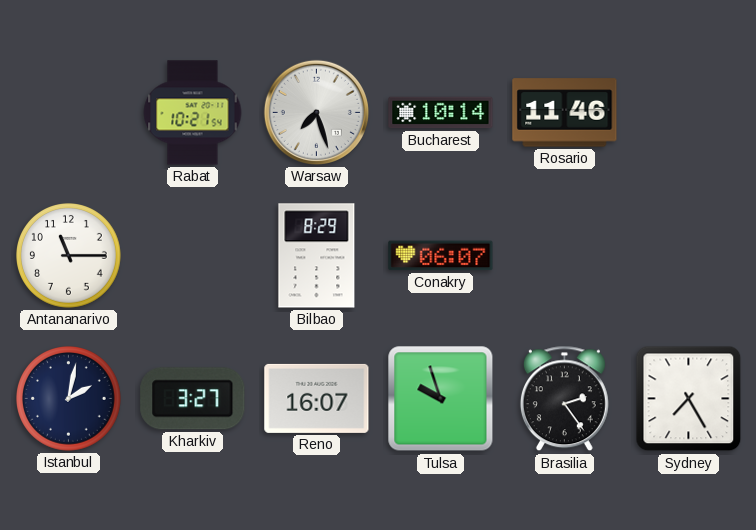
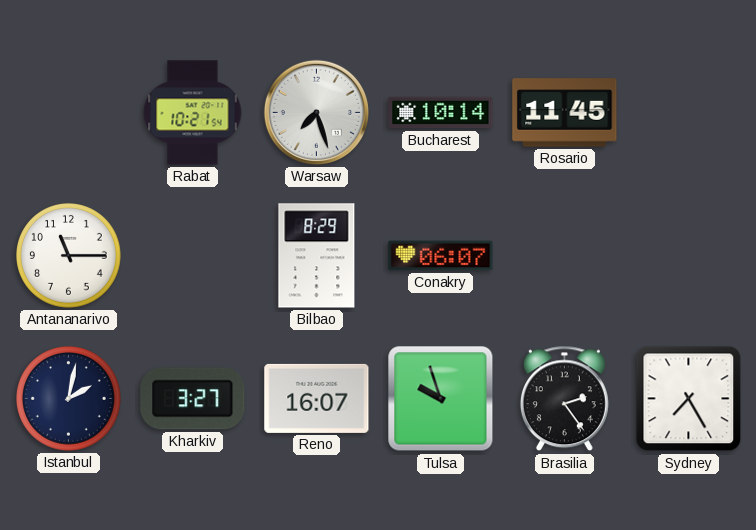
Rosario: 11:46 -> 11:45 (565, 113)
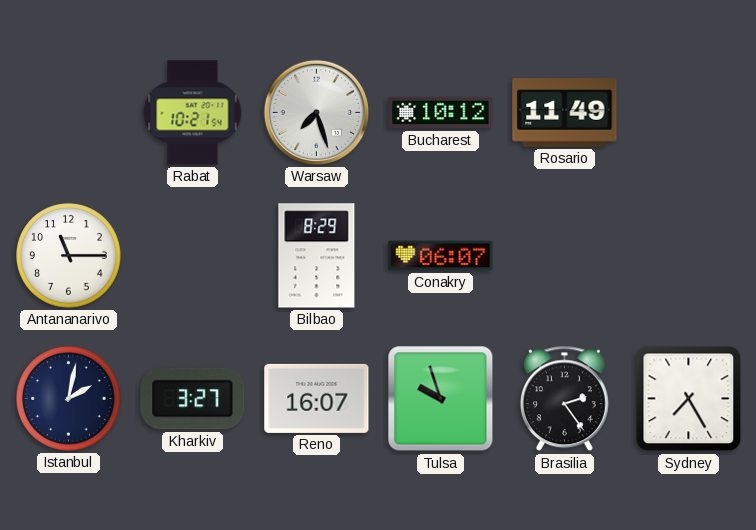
Bucharest: 10:14 -> 10:12 (441, 113)
Rosario: 11:45 -> 11:49 (565, 113)
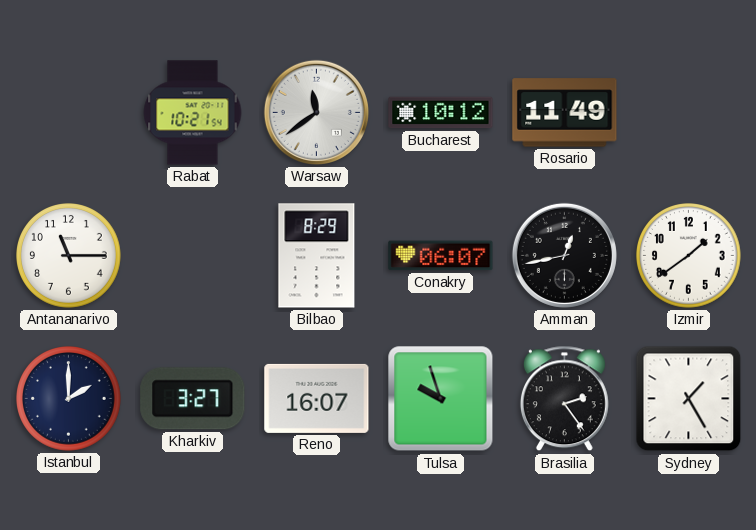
Warsaw: 7:27 -> 11:39 (316, 112)
Amman: none -> 12:43 (564, 255)
Izmir: none -> 1:39 (689, 256)
Istanbul: 2:02 -> 2:00 (69, 399)
Sydney: 7:25 -> 1:25 (689, 399)
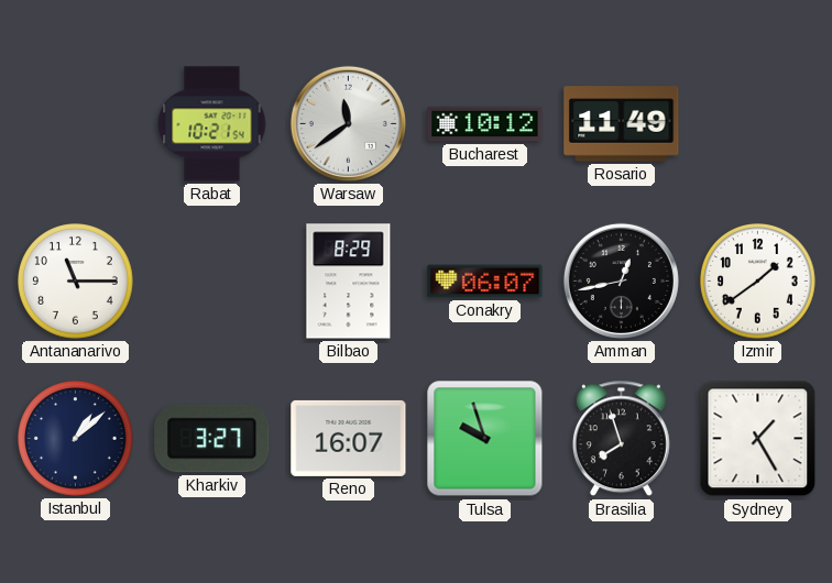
Istanbul: 2:00 -> 1:08 (76, 439)
Brasilia: 2:24 -> 7:57 (621, 439)
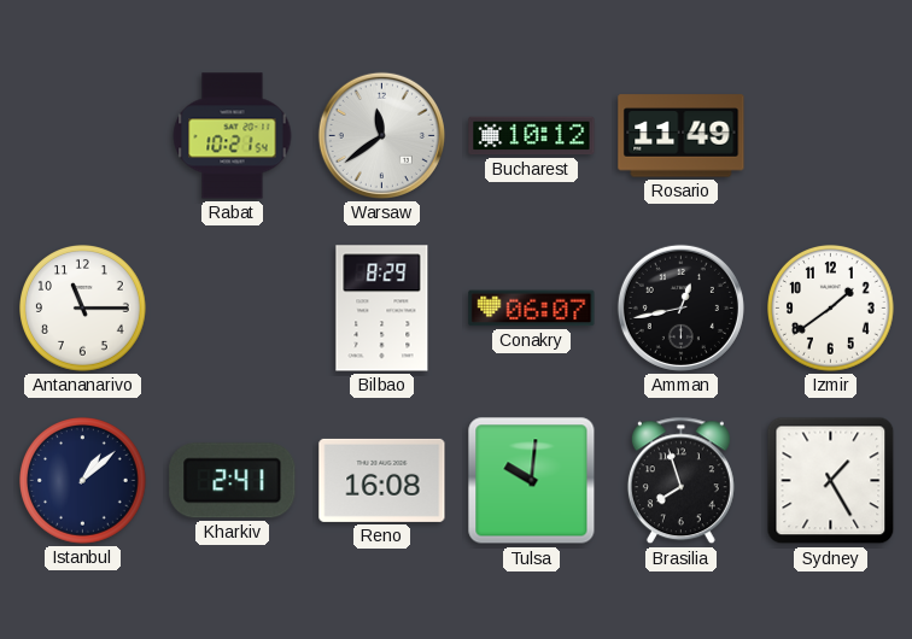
Kharkiv: 3:27 -> 2:41 (233, 481)
Reno: 16:07 -> 16:08 (382, 480)
Tulsa: 9:57 -> 10:01 (532, 481)
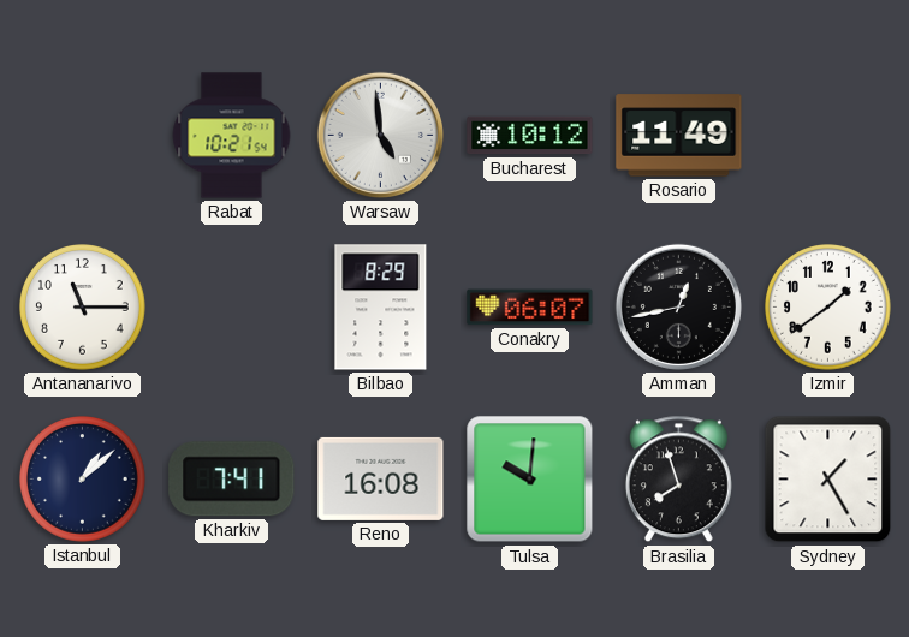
Warsaw: 11:39 -> 4:59 (380, 135)
Kharkiv: 2:41 -> 7:41 (232, 480)
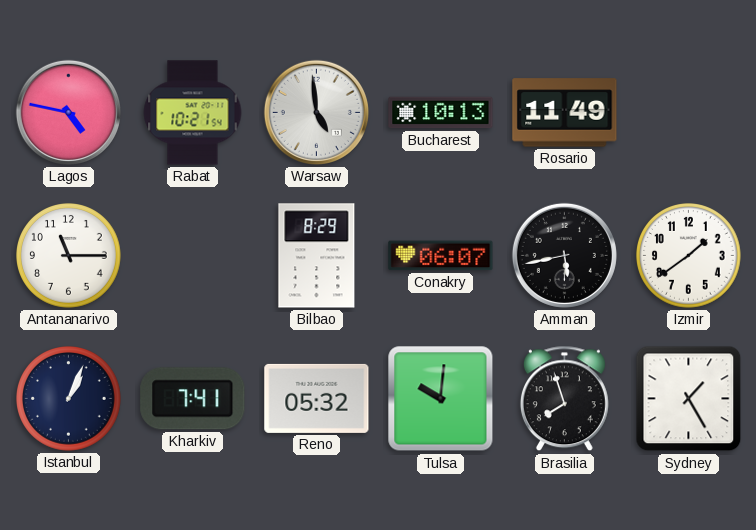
Lagos: none -> 4:47 (68, 112)
Bucharest: 10:12 -> 10:13 (441, 113)
Amman: 12:43 -> 5:43 (564, 255)
Istanbul: 1:08 -> 1:04 (69, 399)
Reno: 16:08 -> 05:32 (317, 398)
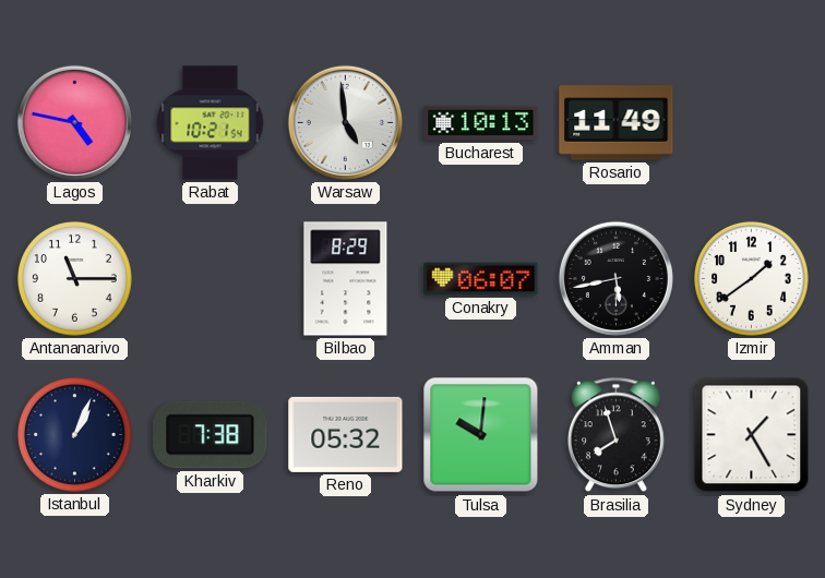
Kharkiv: 7:41 -> 7:38 (211, 435)
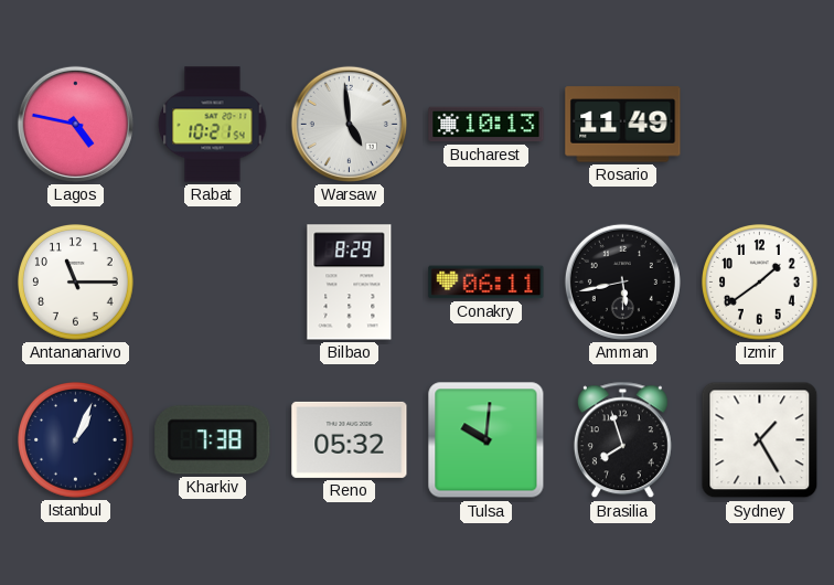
Conakry: 06:07 -> 06:11 (487, 283)
